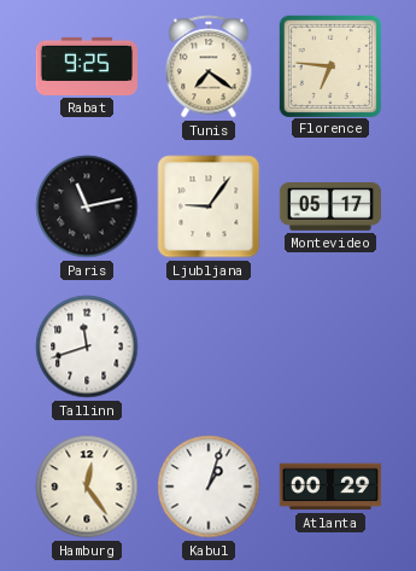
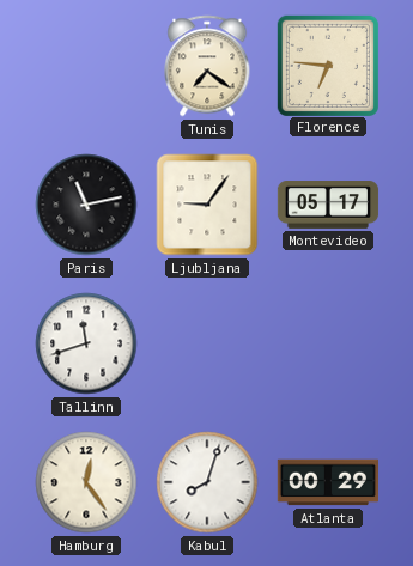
Rabat: 9:25 -> none (87, 66)
Kabul: 1:03 -> 8:03 (207, 482)
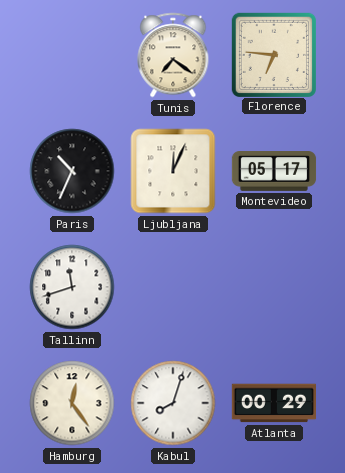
Paris: 11:13 -> 10:34 (72, 171)
Ljubljana: 9:06 -> 12:04 (173, 171)
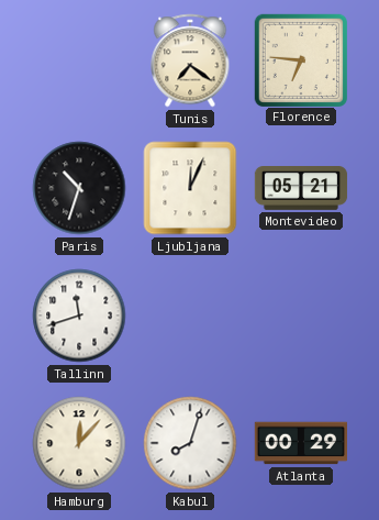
Paris: 10:34 -> 10:33 (79, 188)
Montevideo: 05:17 -> 05:21 (301, 189)
Hamburg: 12:24 -> 12:07 (79, 443)
